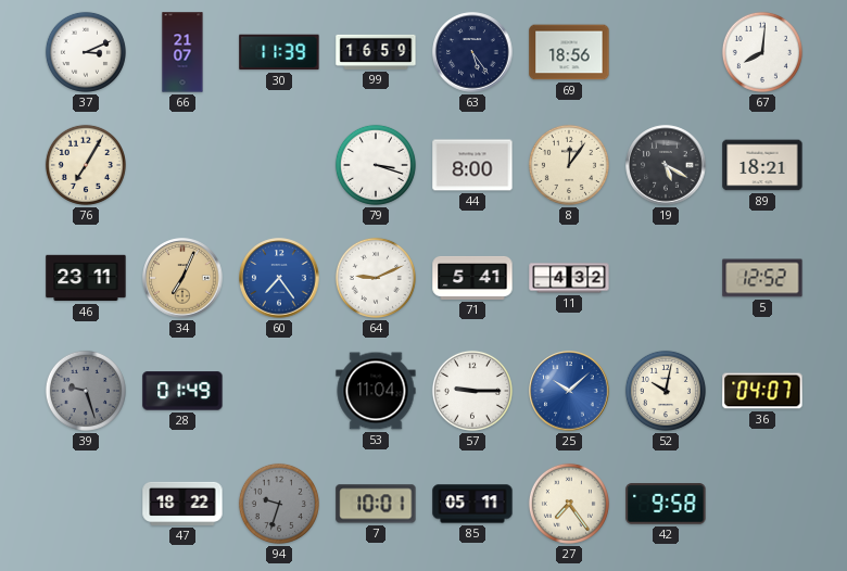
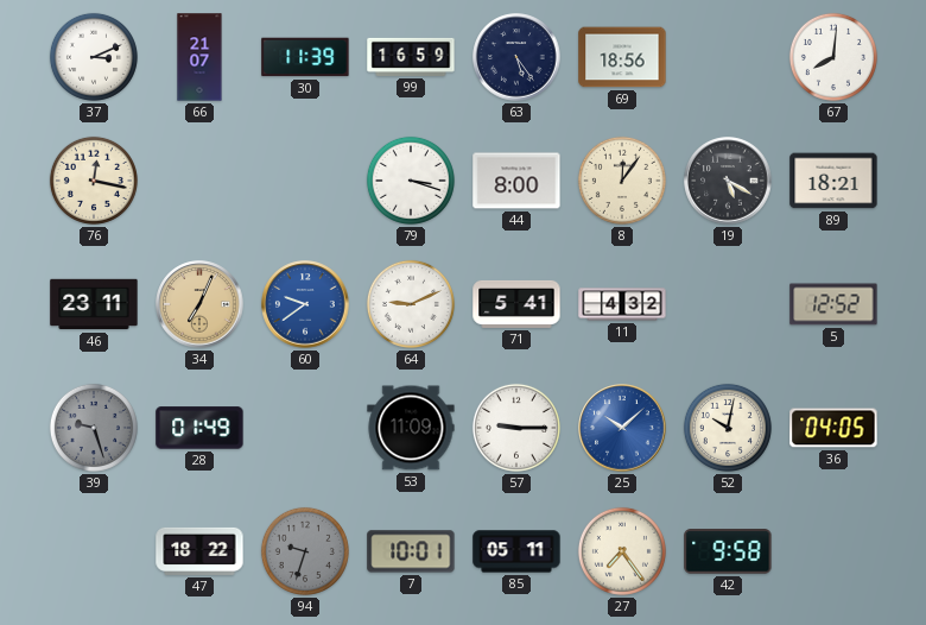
76: 7:05 -> 12:17 (94, 181)
60: 7:24 -> 9:39 (305, 304)
53: 11:04 -> 11:09 (411, 428)
36: 04:07 -> 04:05 (833, 428)
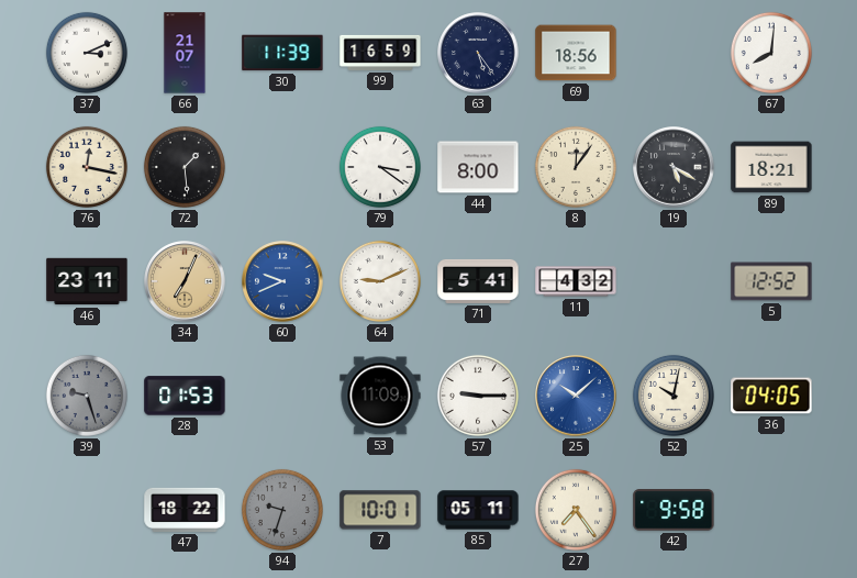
72: none -> 1:29 (185, 167)
79: 3:18 -> 3:21 (380, 167)
60: 9:39 -> 9:41 (282, 281)
28: 01:49 -> 01:53 (185, 396)
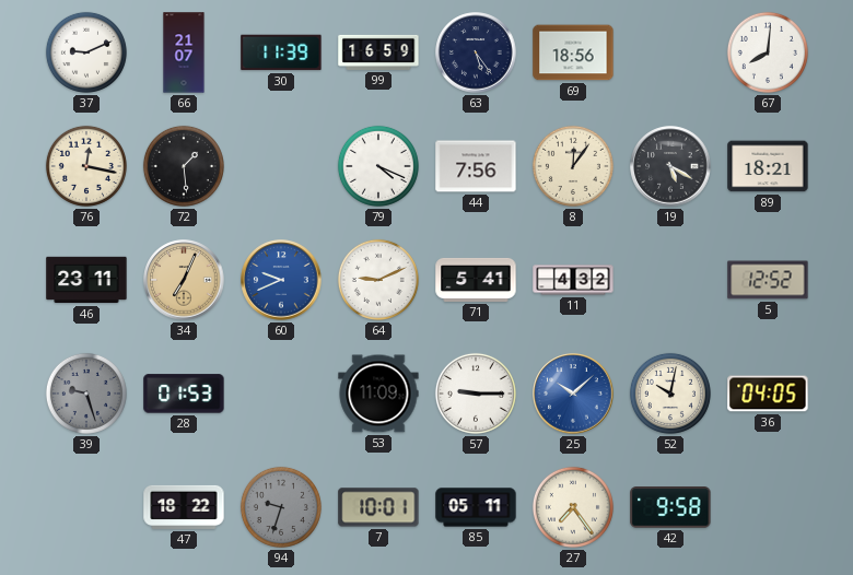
37: 3:11 -> 9:11 (86, 52)
79: 3:21 -> 4:19 (378, 166)
44: 8:00 -> 7:56 (476, 166)
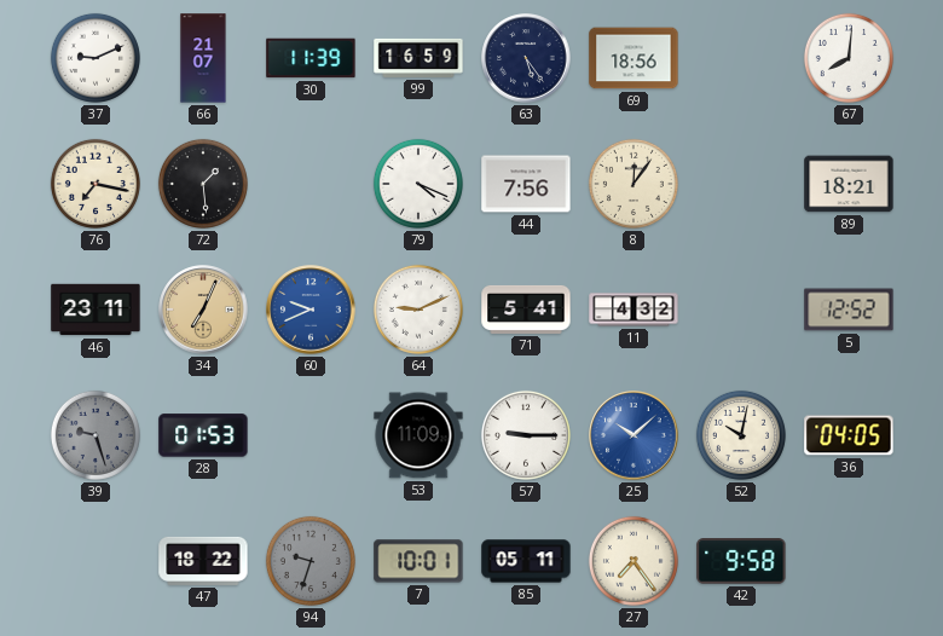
76: 12:17 -> 7:17 (96, 184)
19: 5:20 -> none (670, 166)
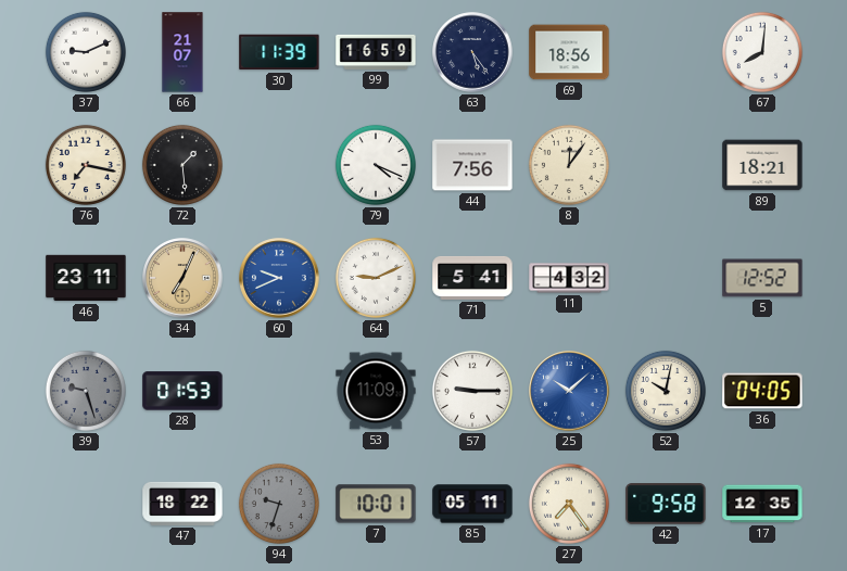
17: none -> 12:35 (762, 504)
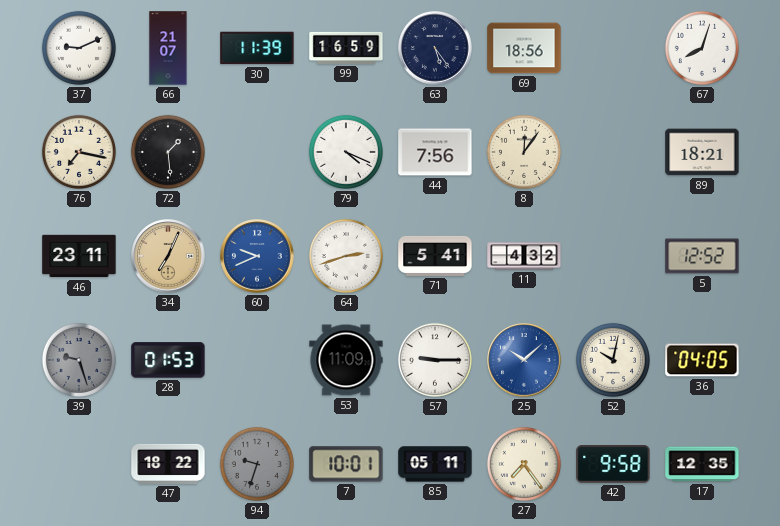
67: 8:01 -> 8:03 (702, 48)
64: 9:11 -> 2:42 (346, 256)
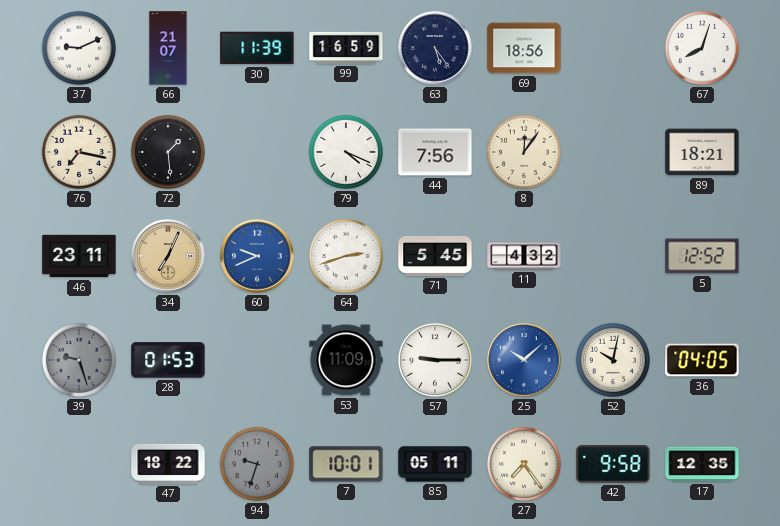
71: 5:41 -> 5:45 (435, 256)
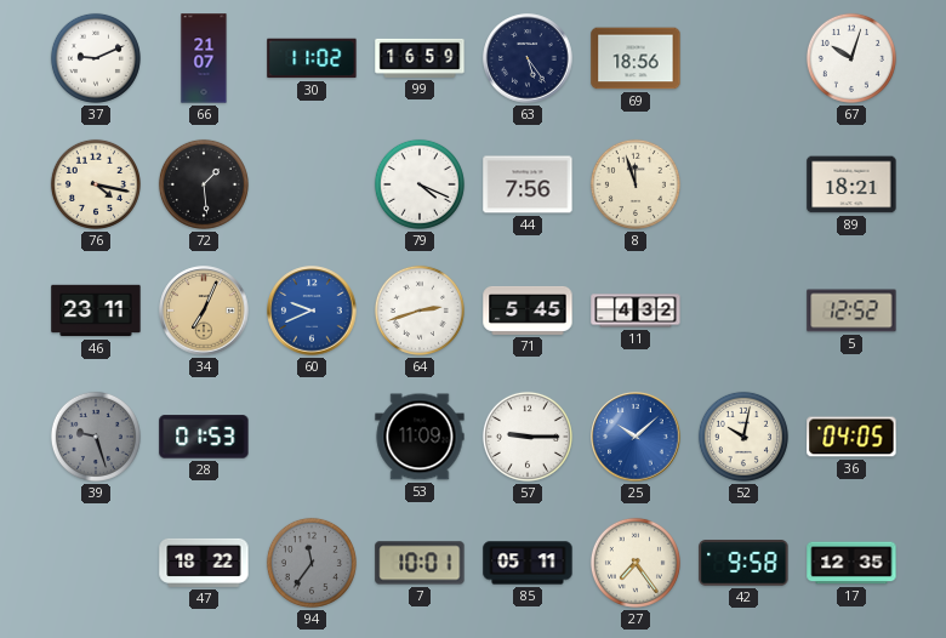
30: 11:39 -> 11:02 (312, 58)
67: 8:03 -> 10:03 (851, 58)
76: 7:17 -> 4:17 (96, 184)
8: 12:06 -> 11:57 (636, 184)
94: 9:33 -> 11:36 (312, 563)
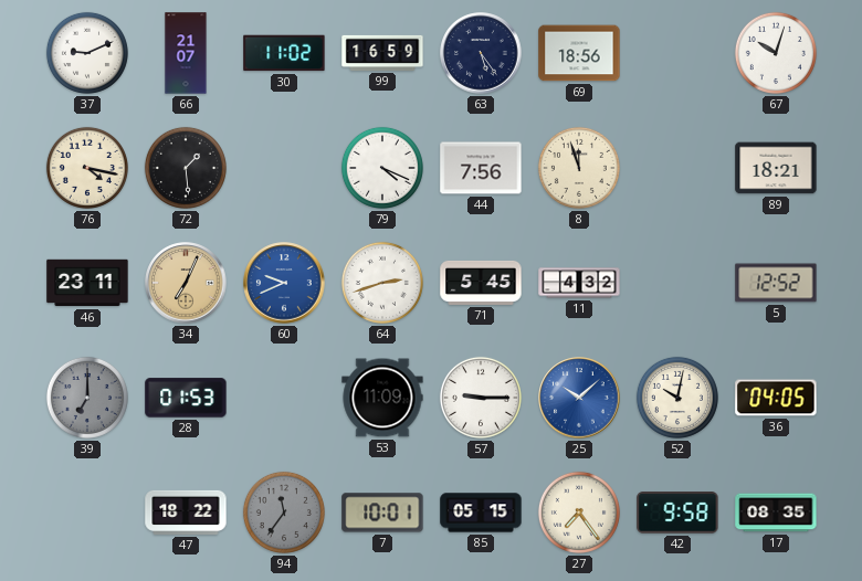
39: 9:27 -> 7:00 (87, 398)
85: 05:11 -> 05:15 (481, 513)
17: 12:35 -> 08:35 (776, 513)
